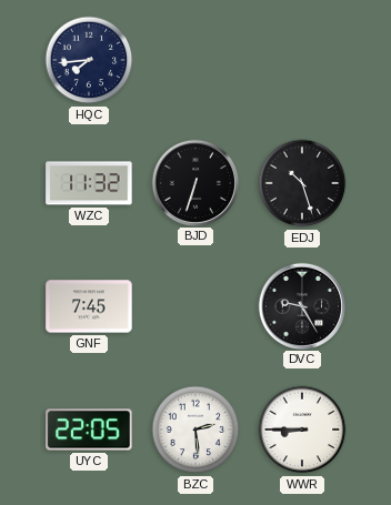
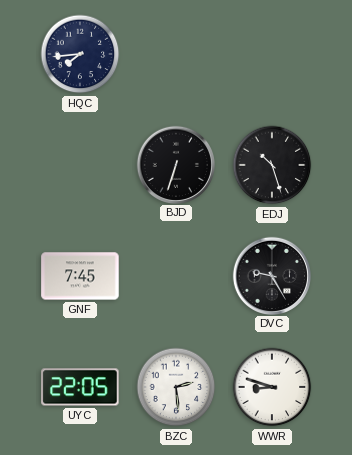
WZC: 11:32 -> none (89, 183)
WWR: 8:45 -> 8:48 (272, 387)
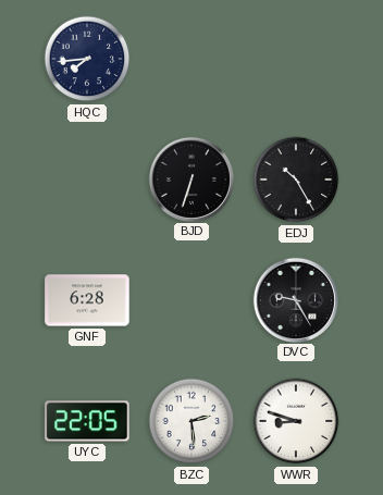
EDJ: 10:27 -> 10:25 (296, 180)
GNF: 7:45 -> 6:28 (87, 300)
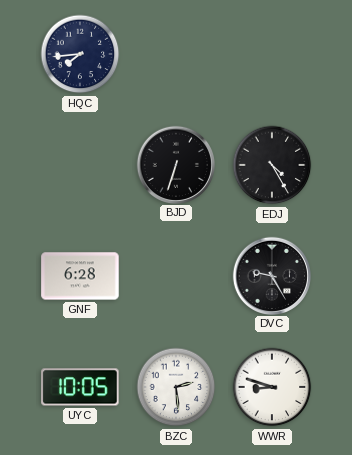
EDJ: 10:25 -> 4:25 (272, 165)
UYC: 22:05 -> 10:05 (80, 387)
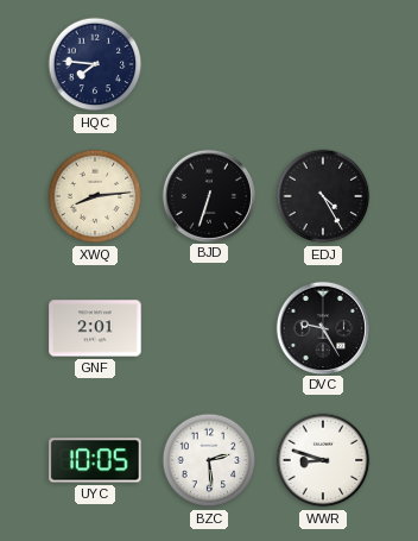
HQC: 7:44 -> 7:46 (95, 64)
XWQ: none -> 8:14 (95, 196)
GNF: 6:28 -> 2:01 (95, 328)
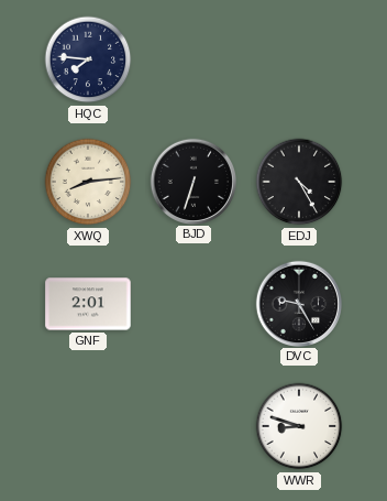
UYC: 10:05 -> none (95, 460)
BZC: 2:29 -> none (209, 460)
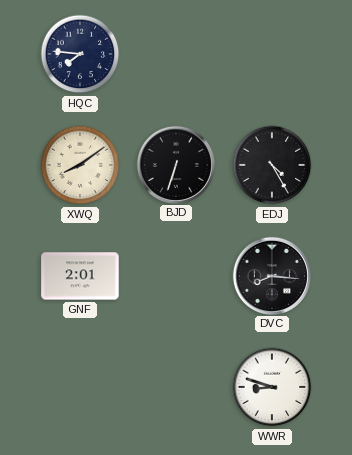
XWQ: 8:14 -> 8:09 (80, 165)
DVC: 9:25 -> 8:16 (271, 275)
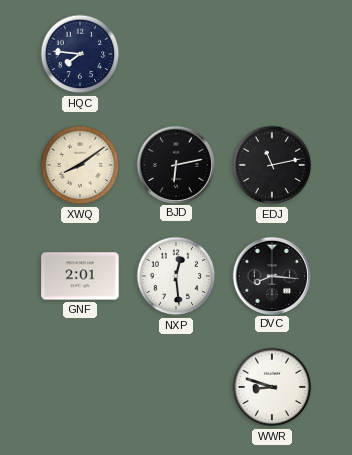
BJD: 6:33 -> 6:13 (175, 164)
EDJ: 4:25 -> 11:13 (272, 165)
NXP: none -> 12:29 (176, 276)
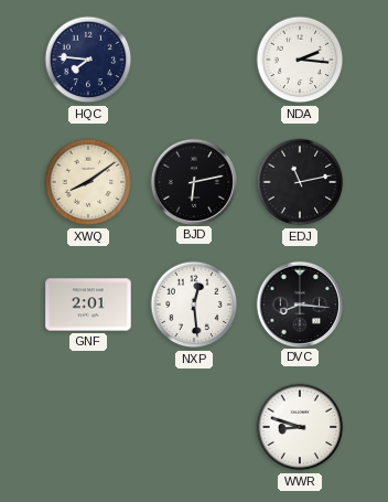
NDA: none -> 2:16 (300, 60)
